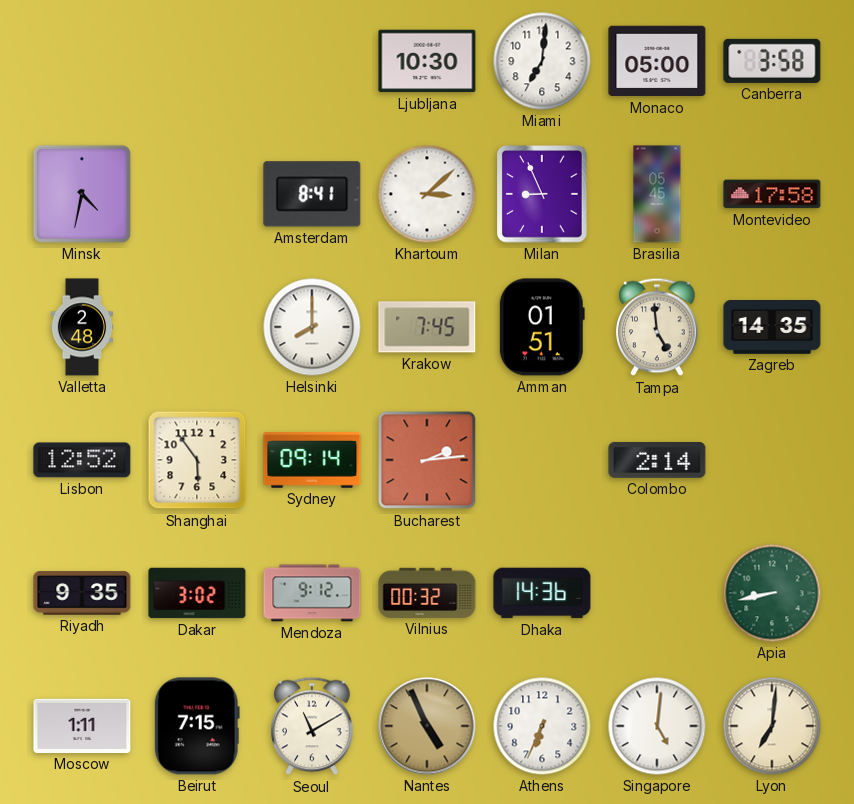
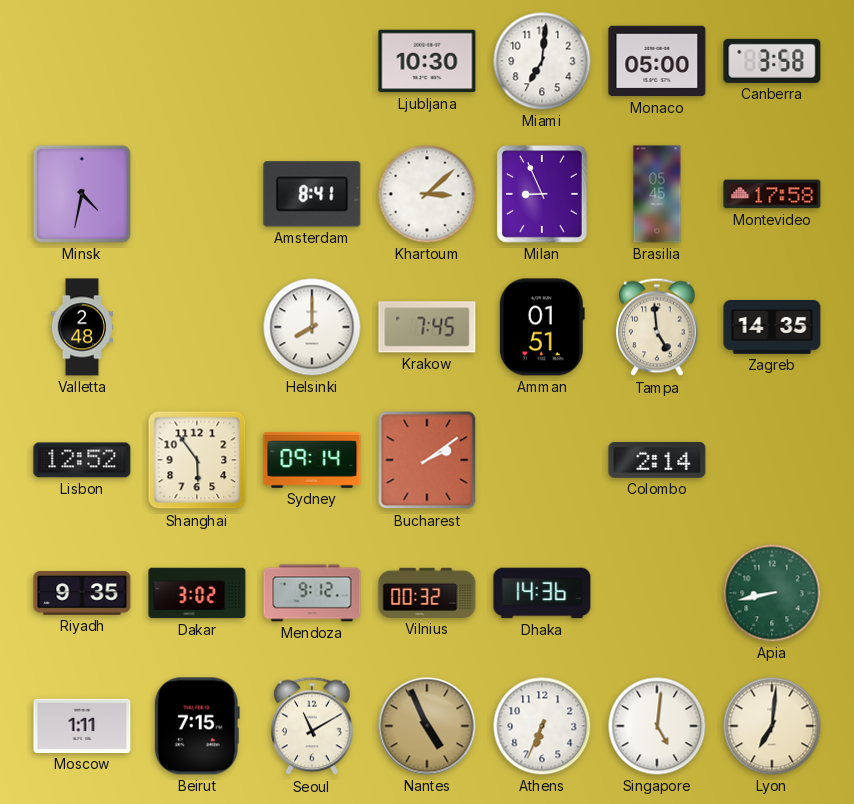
Bucharest: 2:14 -> 2:09 (427, 460)
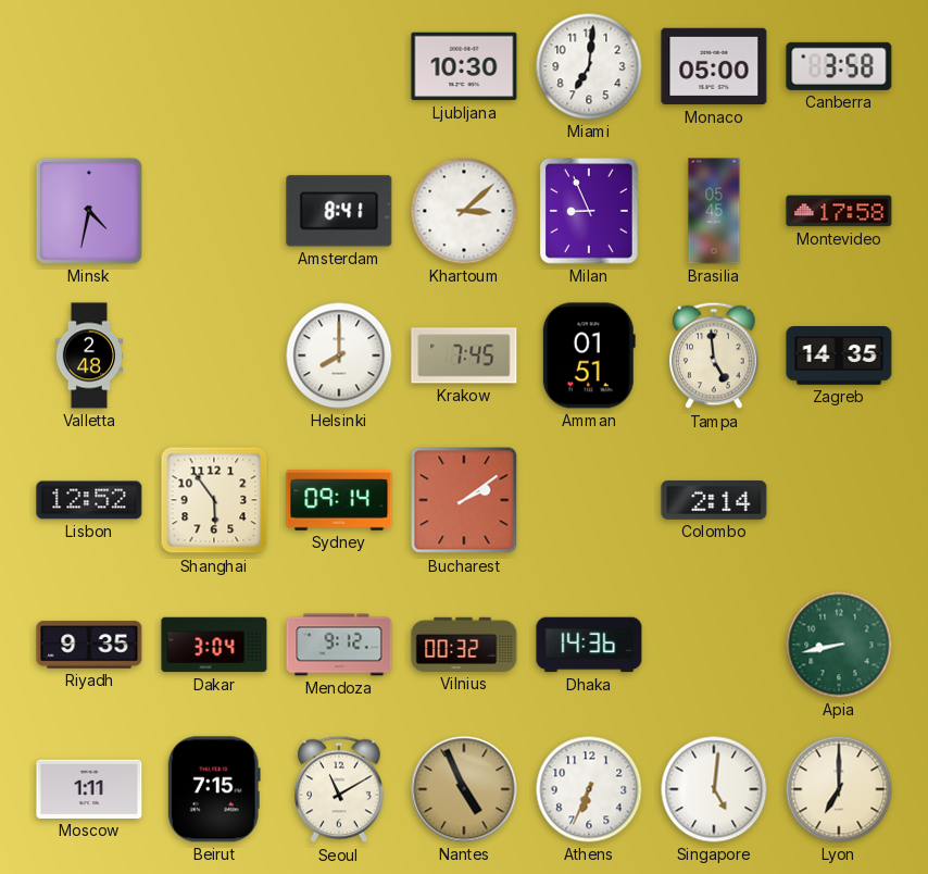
Dakar: 3:02 -> 3:04 (214, 645)
Lyon: 7:01 -> 7:00 (839, 789)
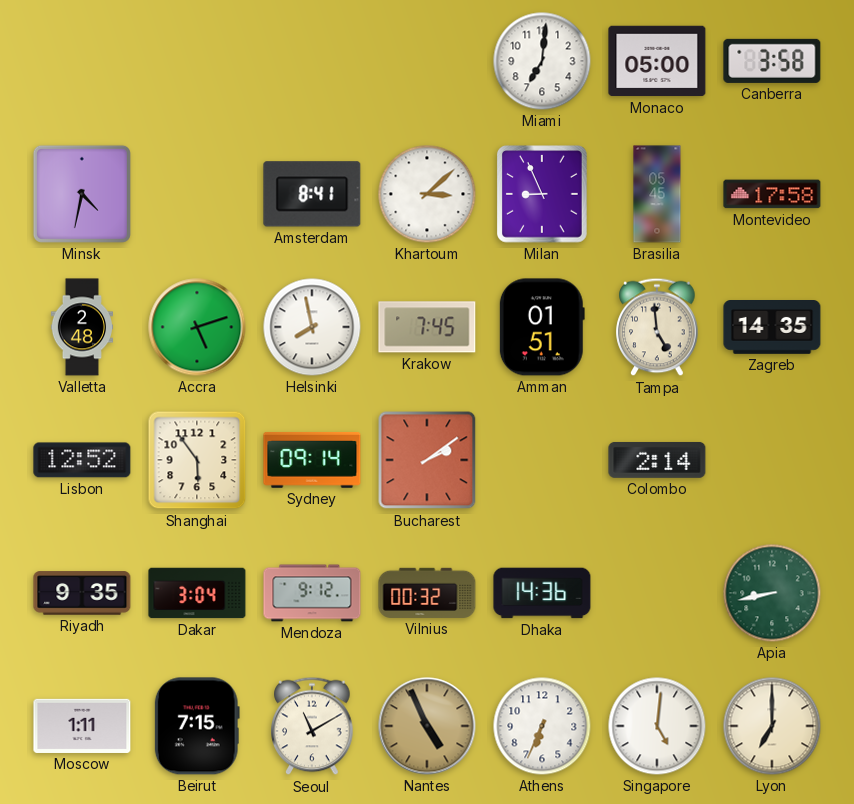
Ljubljana: 10:30 -> none (464, 66)
Accra: none -> 5:12 (197, 327)
Helsinki: 8:00 -> 7:58 (312, 327)
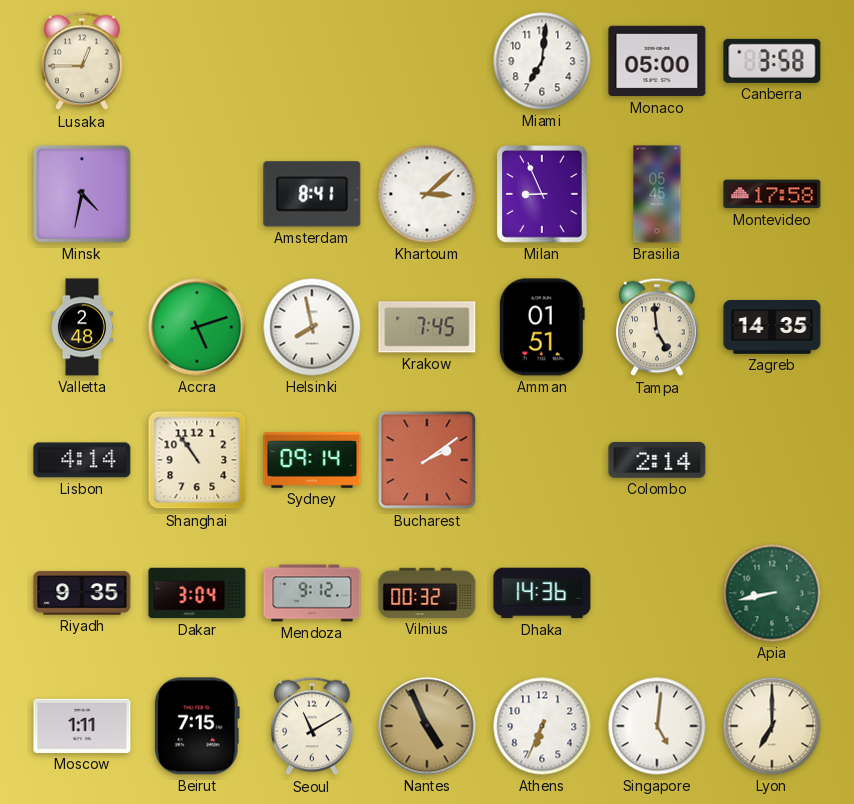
Lusaka: none -> 12:45 (82, 61)
Lisbon: 12:52 -> 4:14 (82, 460)
Shanghai: 5:54 -> 10:54 (197, 460)
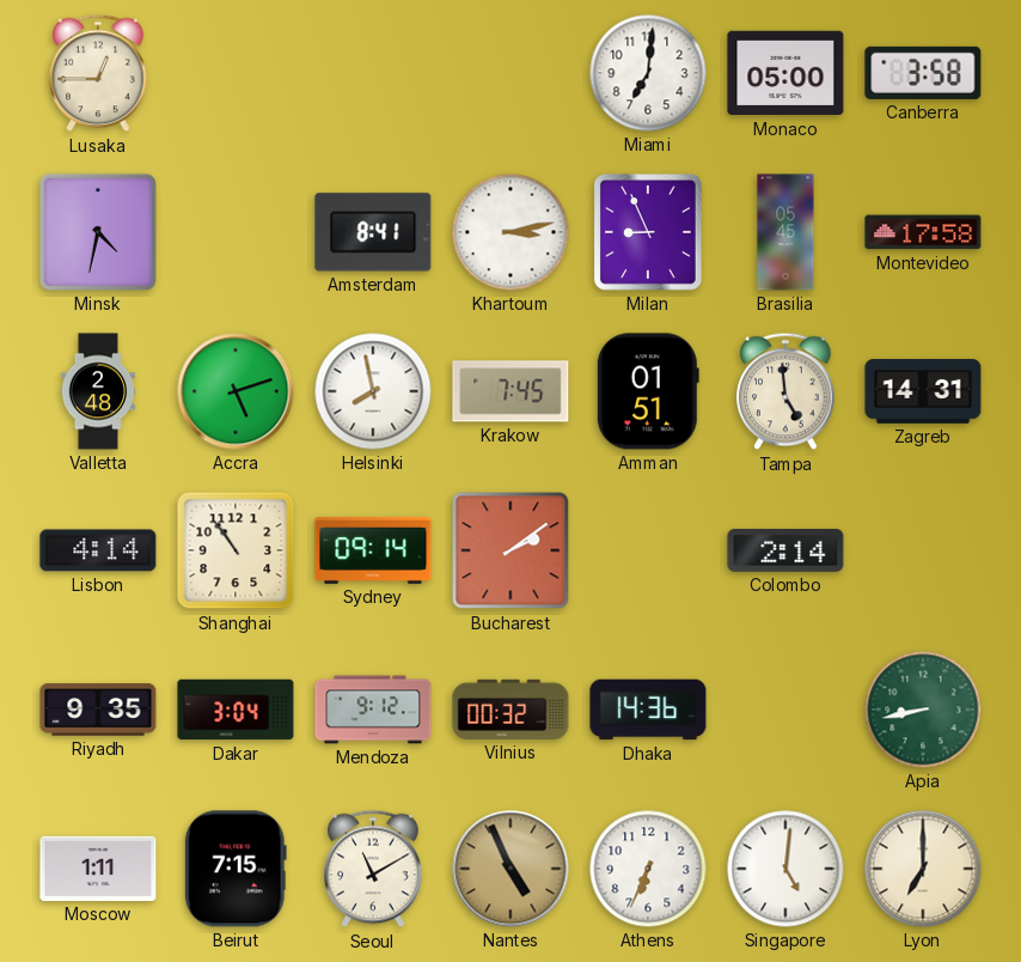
Khartoum: 3:08 -> 3:13 (511, 232)
Zagreb: 14:35 -> 14:31 (923, 391)
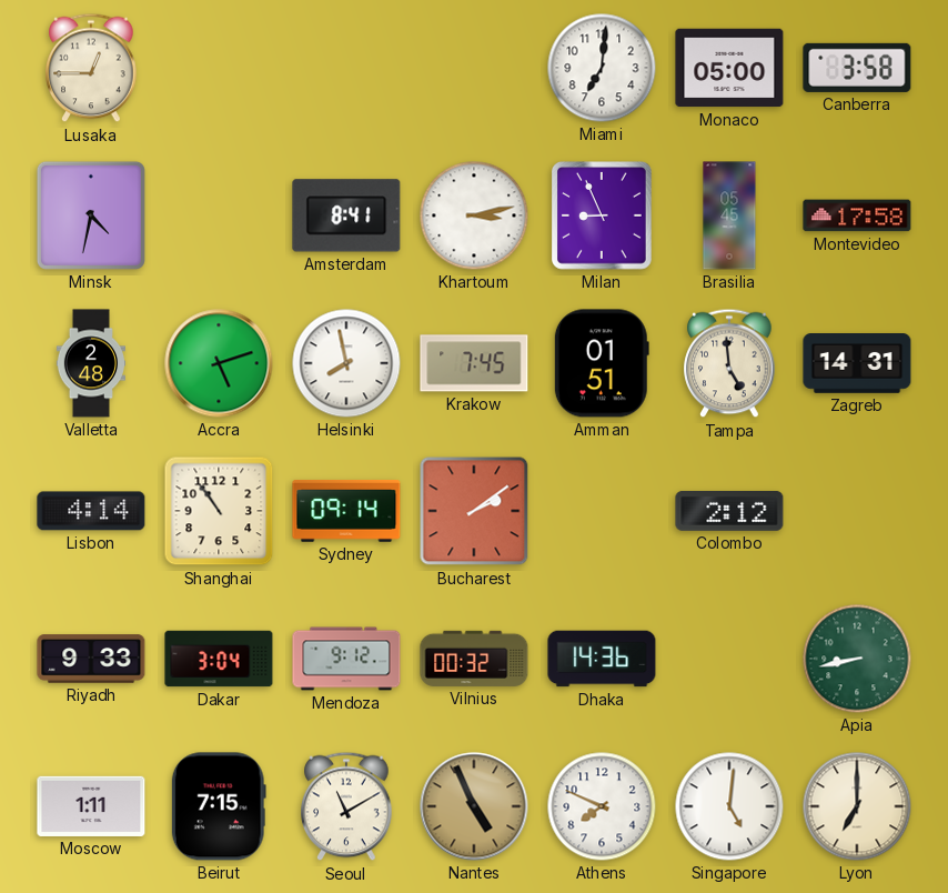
Colombo: 2:14 -> 2:12 (729, 511)
Riyadh: 9:35 -> 9:33 (91, 659)
Athens: 6:34 -> 7:49 (602, 806)
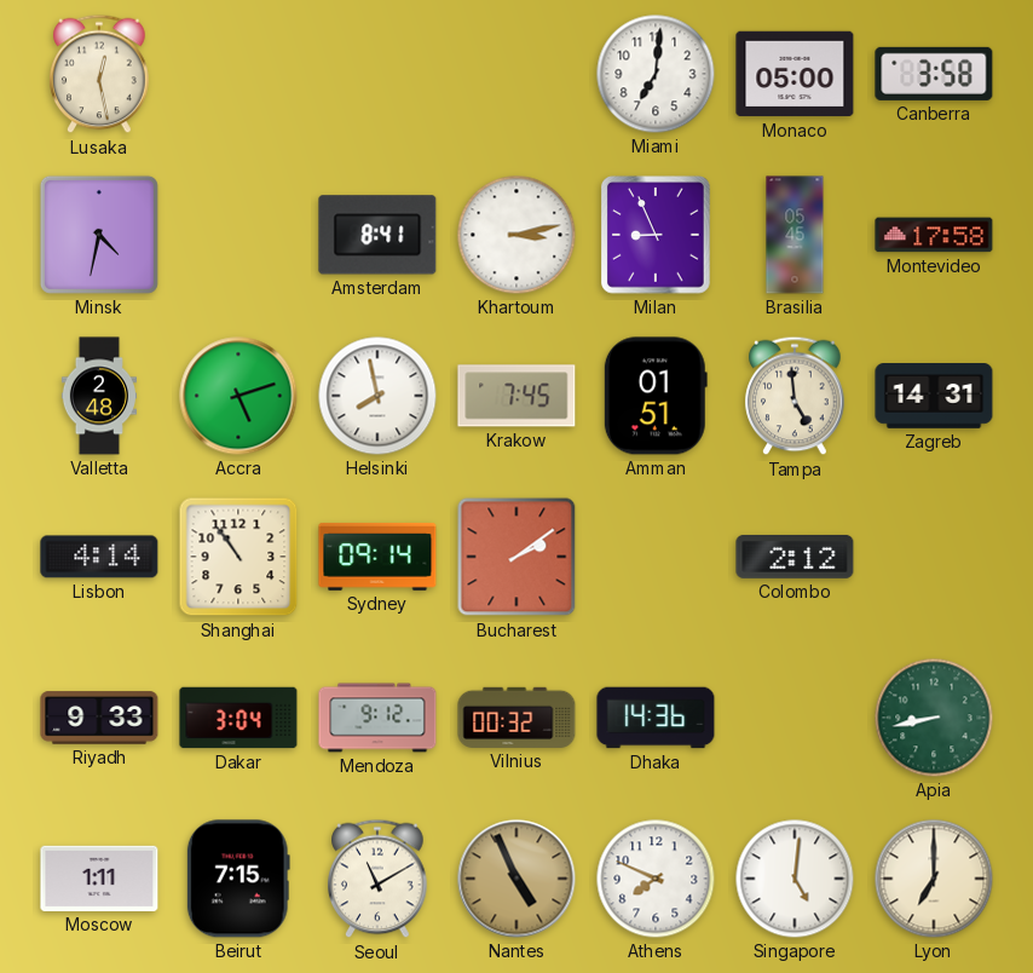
Lusaka: 12:45 -> 12:28 (99, 74)
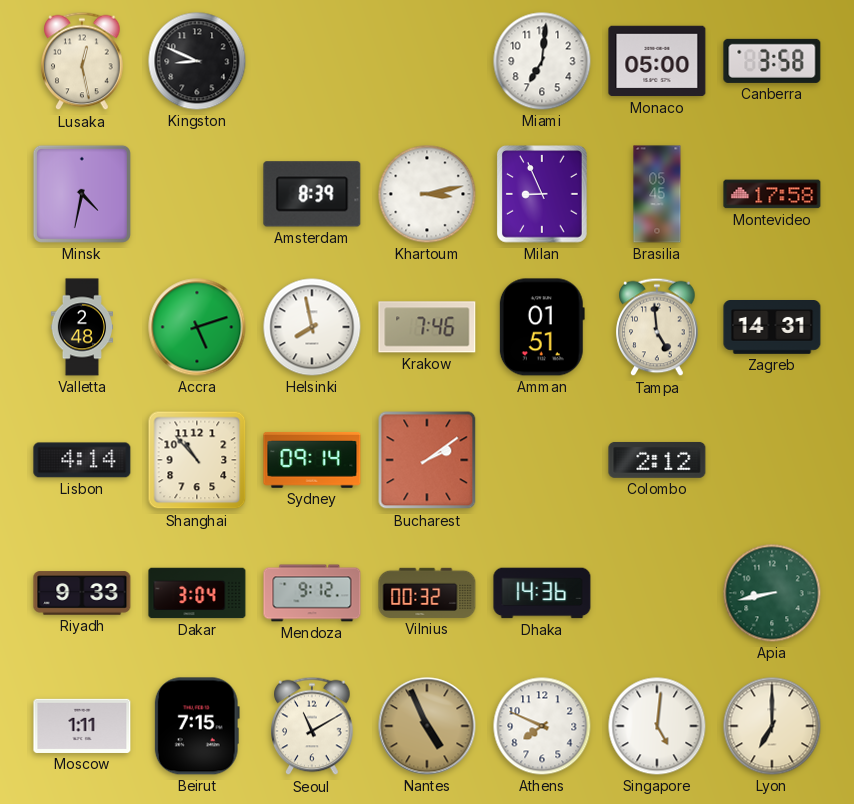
Kingston: none -> 8:49 (197, 61)
Amsterdam: 8:41 -> 8:39 (312, 194)
Krakow: 7:45 -> 7:46 (427, 327)
Shanghai: 10:54 -> 10:53 (197, 460)
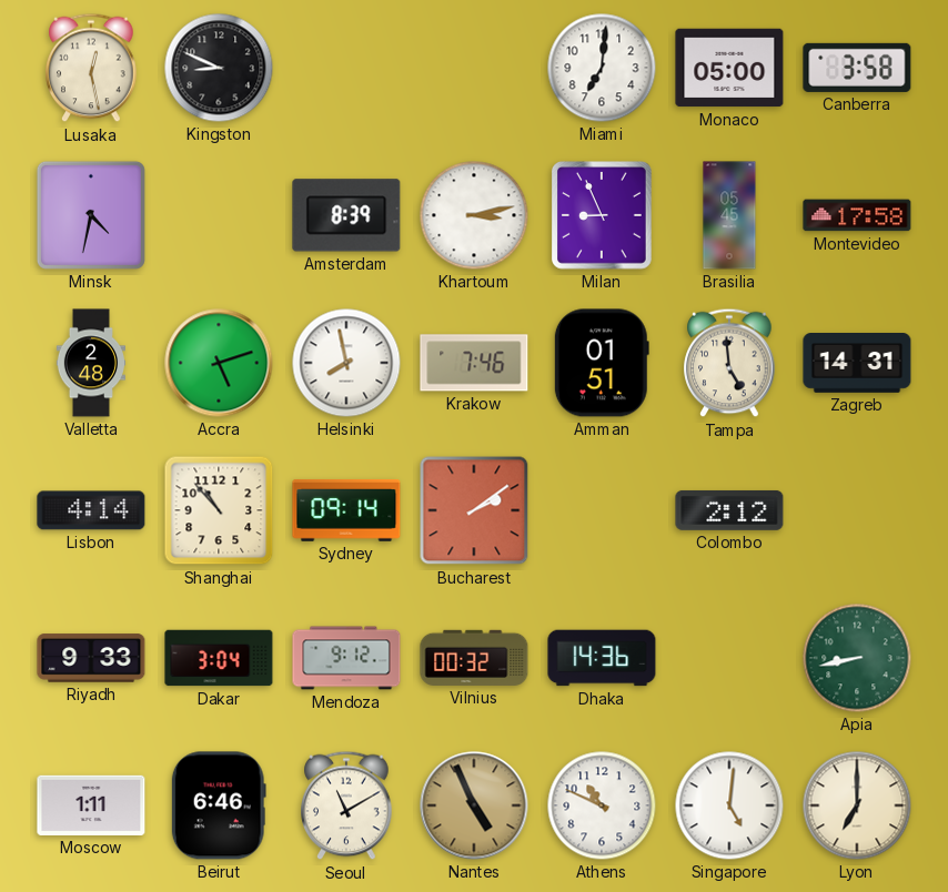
Beirut: 7:15 -> 6:46 (219, 805)
Athens: 7:49 -> 10:49 (602, 805)
